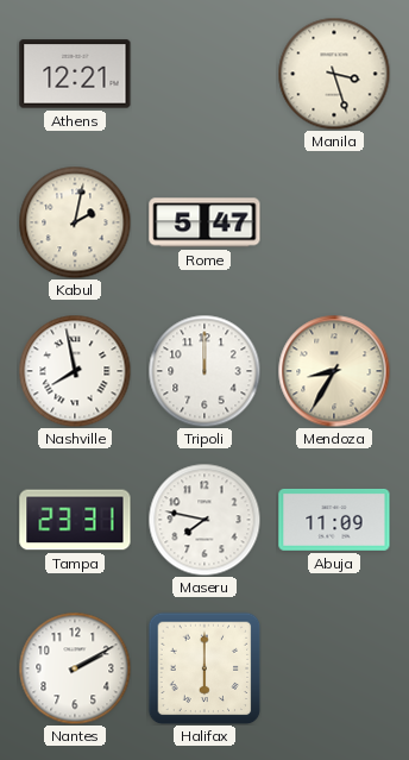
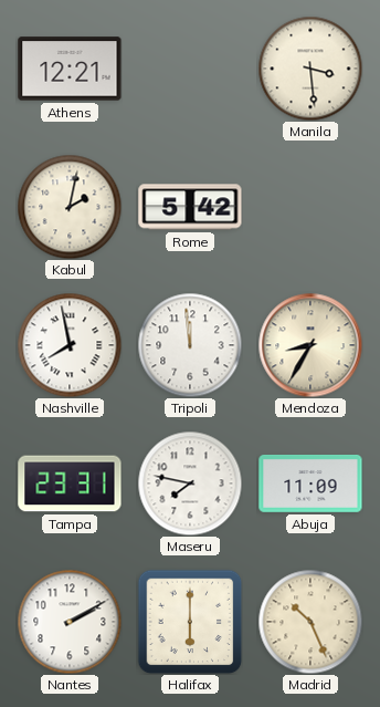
Manila: 3:27 -> 3:29 (310, 69)
Rome: 5:47 -> 5:42 (190, 207)
Tripoli: 12:00 -> 11:59 (190, 345)
Madrid: none -> 10:26 (310, 622)
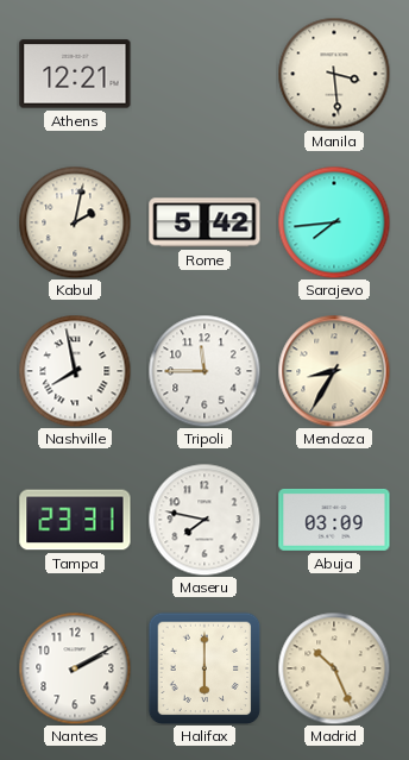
Sarajevo: none -> 7:44 (334, 222)
Tripoli: 11:59 -> 11:45 (204, 371)
Abuja: 11:09 -> 03:09 (334, 520)
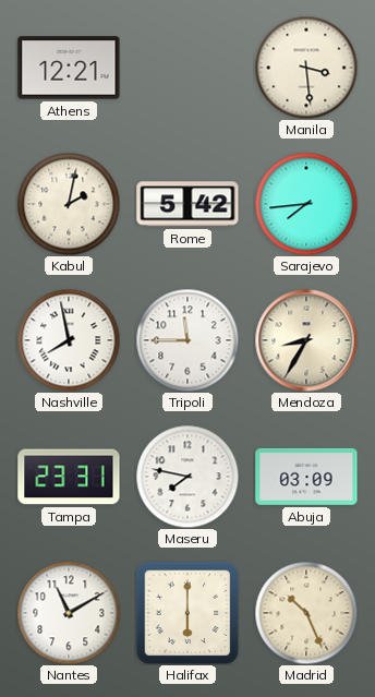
Nantes: 2:10 -> 11:10 (69, 613)
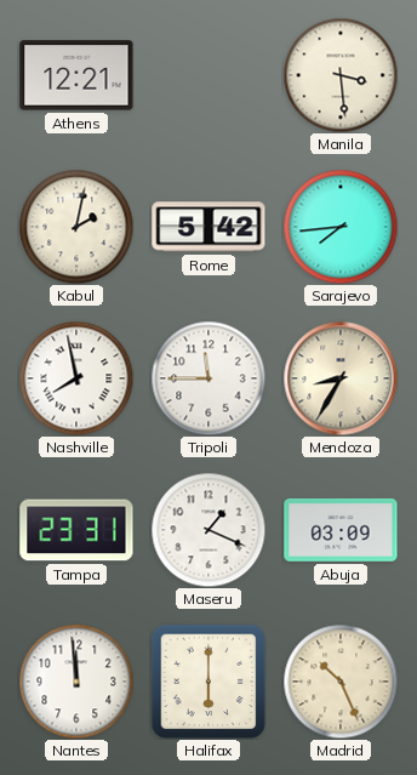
Maseru: 7:47 -> 1:19 (208, 530)
Nantes: 11:10 -> 11:59 (76, 682)
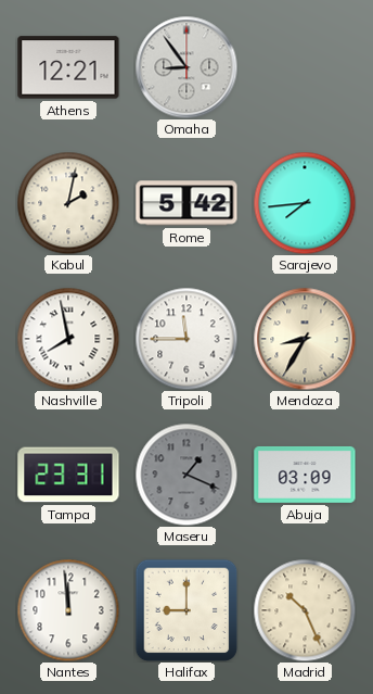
Omaha: none -> 8:54 (186, 67)
Manila: 3:29 -> none (341, 75)
Maseru dial: white -> grey (186, 475)
Halifax: 6:00 -> 9:00 (186, 610)
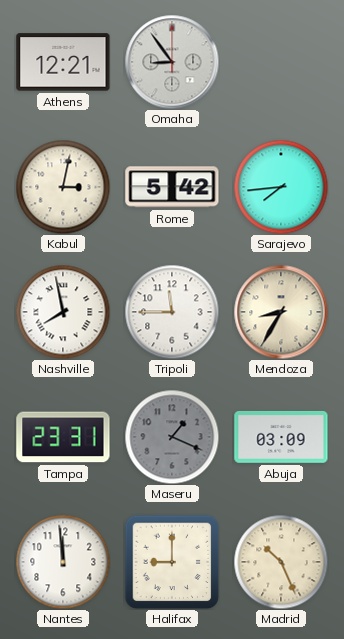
Kabul: 2:02 -> 3:02 (63, 187)
